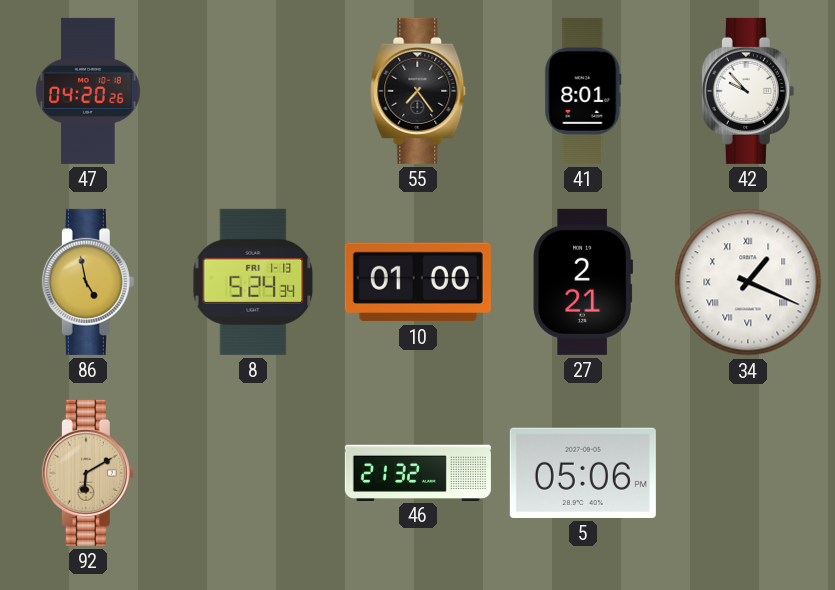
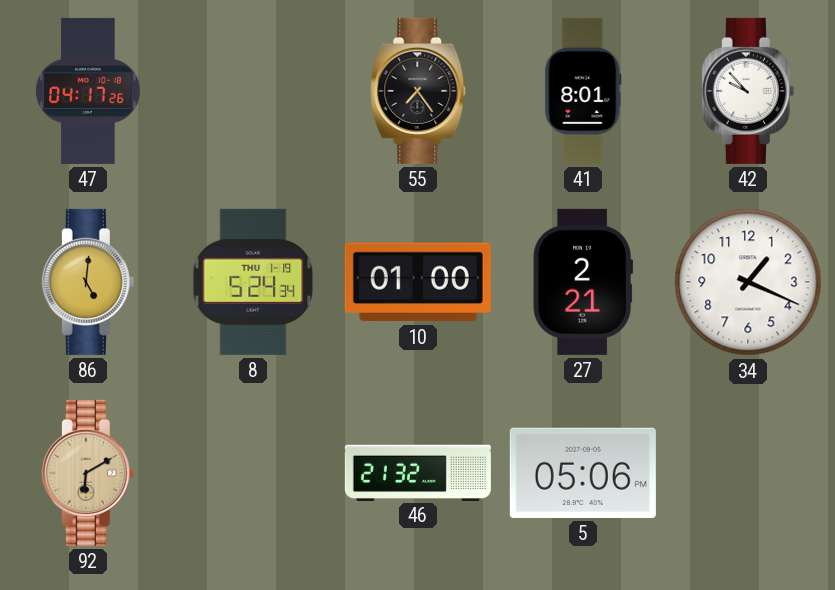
47: 04:20 -> 04:17 (88, 91)
86: 4:58 -> 5:01 (88, 282)
8 date: FRI 1-13 -> THU 1-19 (253, 282)
34 numerals: Roman -> Arabic (748, 282)
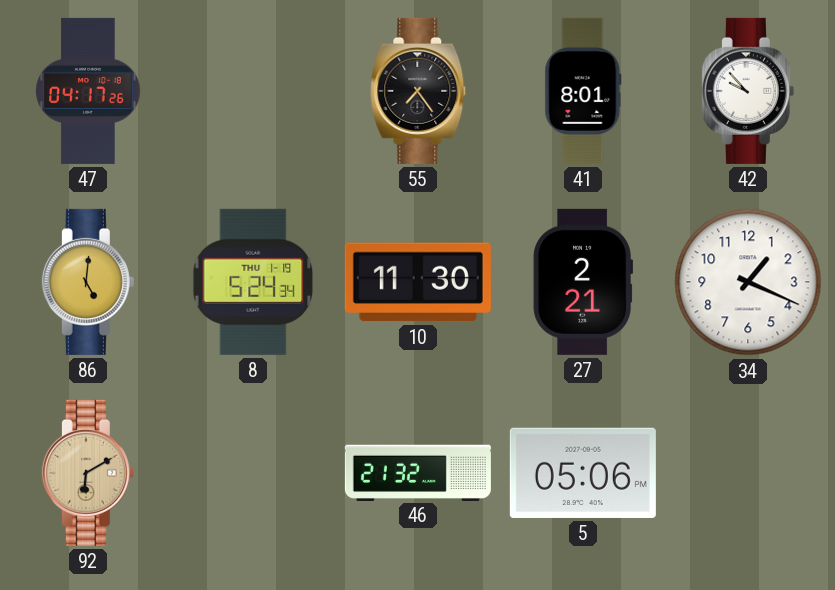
10: 01:00 -> 11:30 (418, 282)
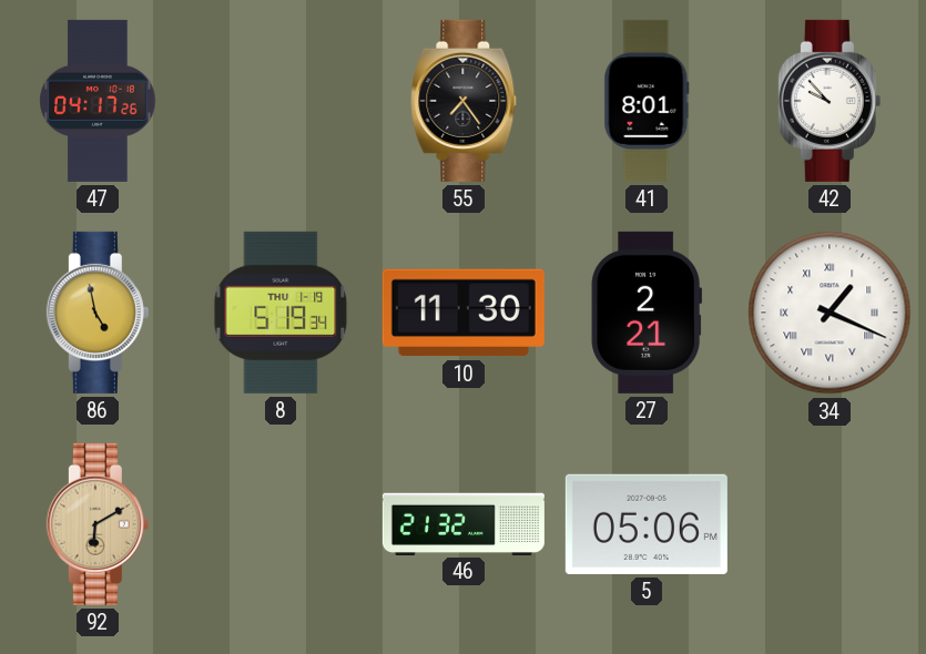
86: 5:01 -> 4:58 (98, 313)
8: 5:24 -> 5:19 (281, 313)
34 numerals: Arabic -> Roman (830, 313)
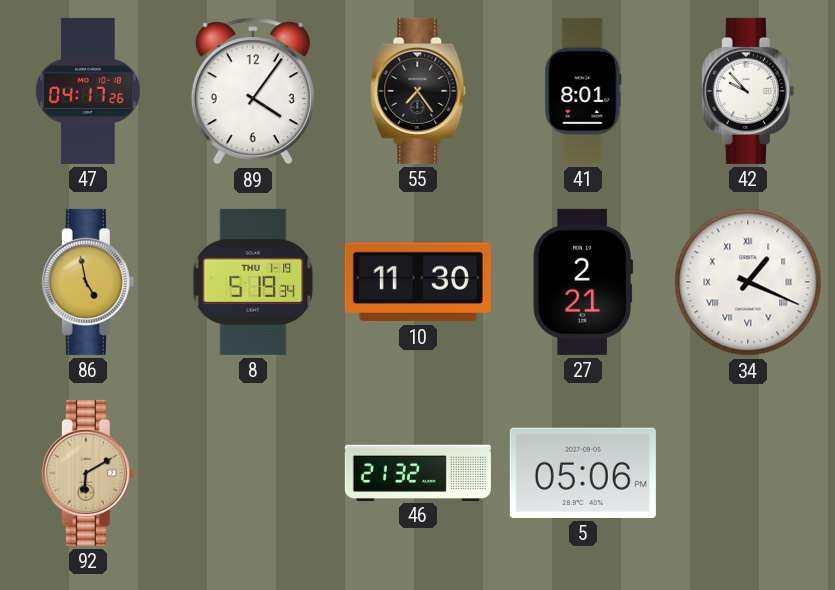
89: none -> 4:06 (253, 91)
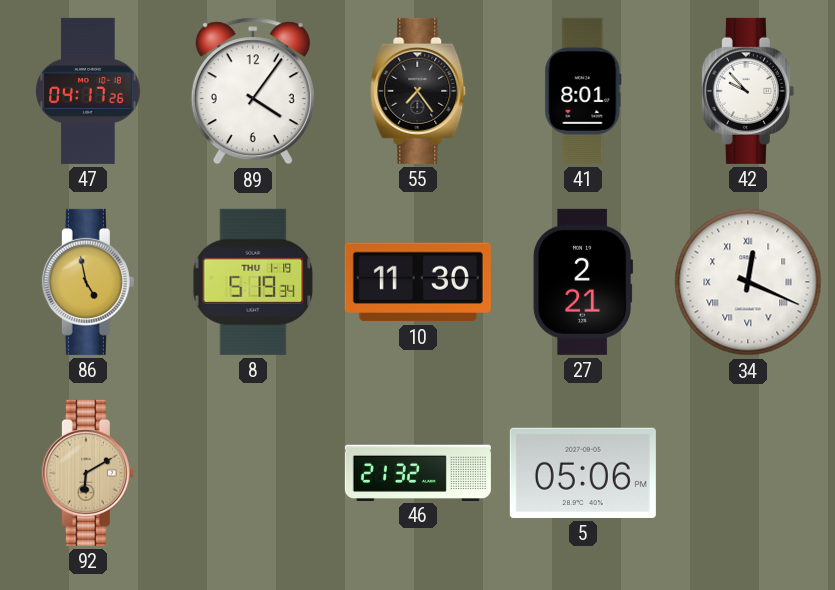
34: 1:19 -> 12:19 (748, 282)
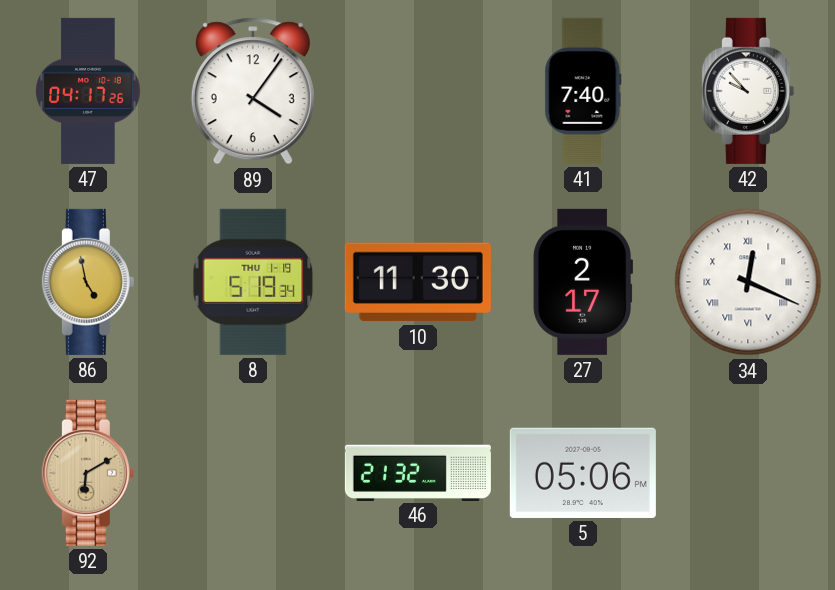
55: 7:24 -> none (418, 91)
41: 8:01 -> 7:40 (583, 91)
27: 2:21 -> 2:17 (583, 282)
